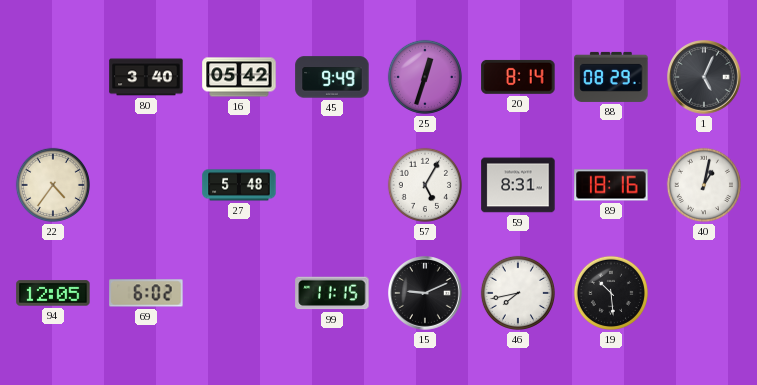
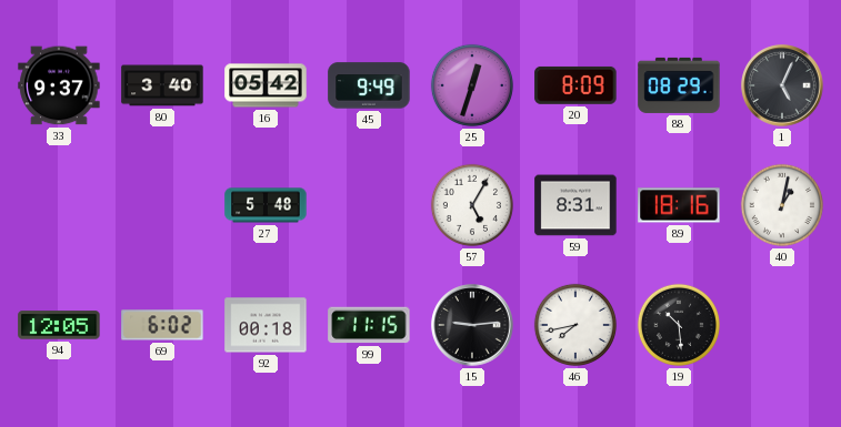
33: none -> 9:37 (59, 85)
20: 8:14 -> 8:09 (575, 85)
22: 4:36 -> none (53, 185)
92: none -> 00:18 (266, 325)
15: 9:11 -> 9:14 (472, 325)
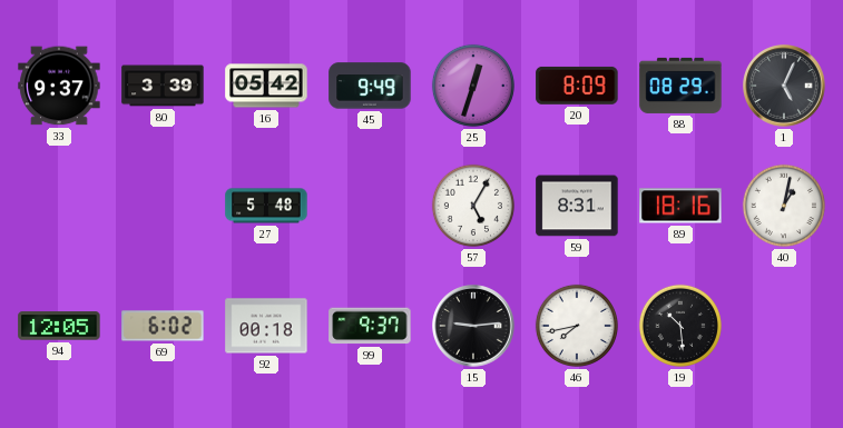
80: 3:40 -> 3:39 (163, 86)
99: 11:15 -> 9:37 (370, 326)
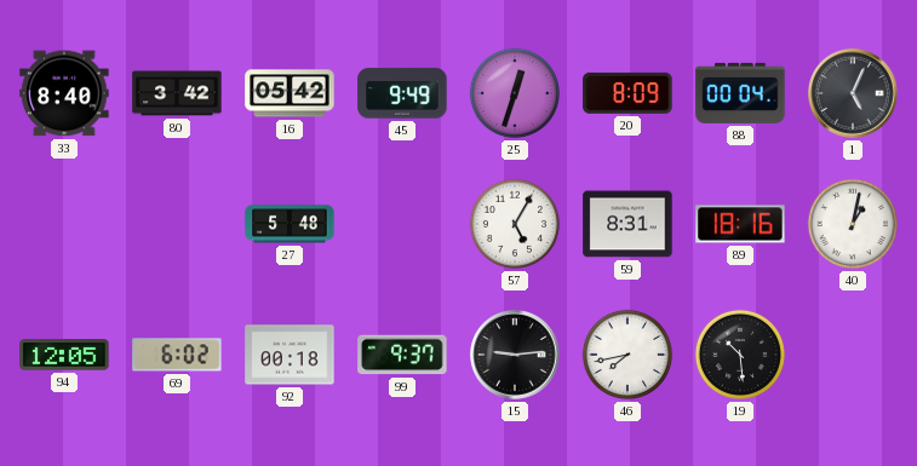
33: 9:37 -> 8:40 (64, 93)
80: 3:39 -> 3:42 (177, 93)
88: 08:29 -> 00:04 (740, 93)
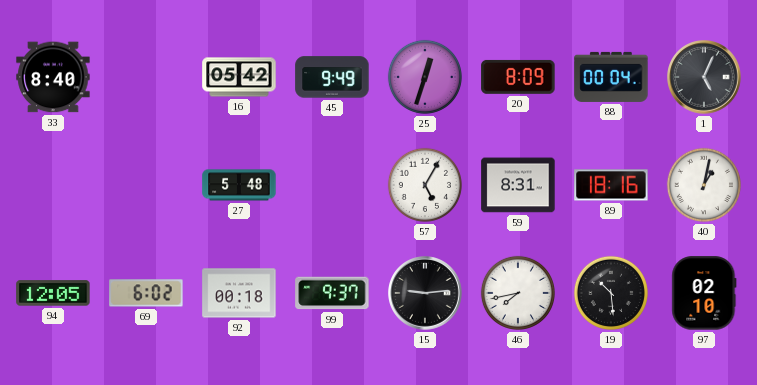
80: 3:42 -> none (177, 93)
97: none -> 02:10 (704, 293)
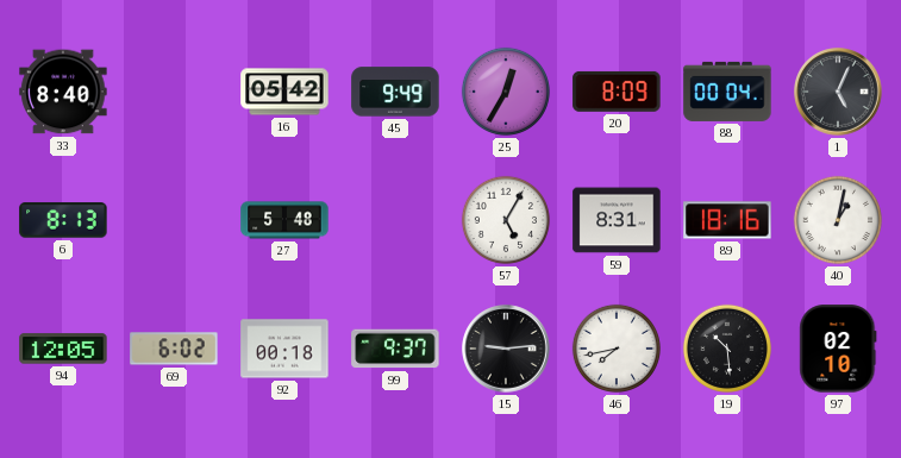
25: 12:33 -> 12:35 (506, 92)
6: none -> 8:13 (63, 220)
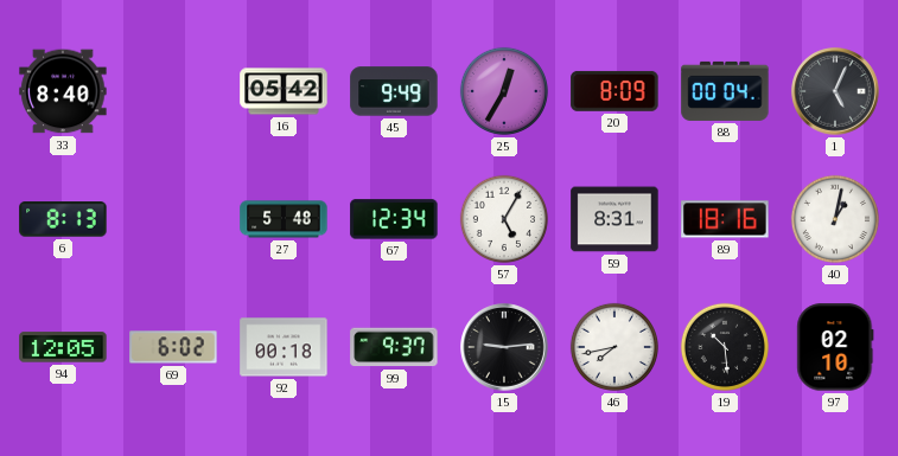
67: none -> 12:34 (394, 219)
